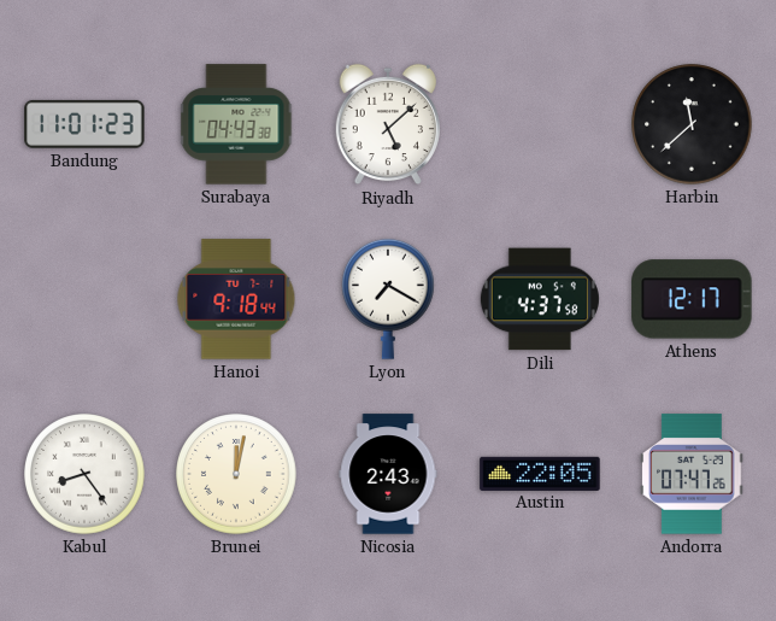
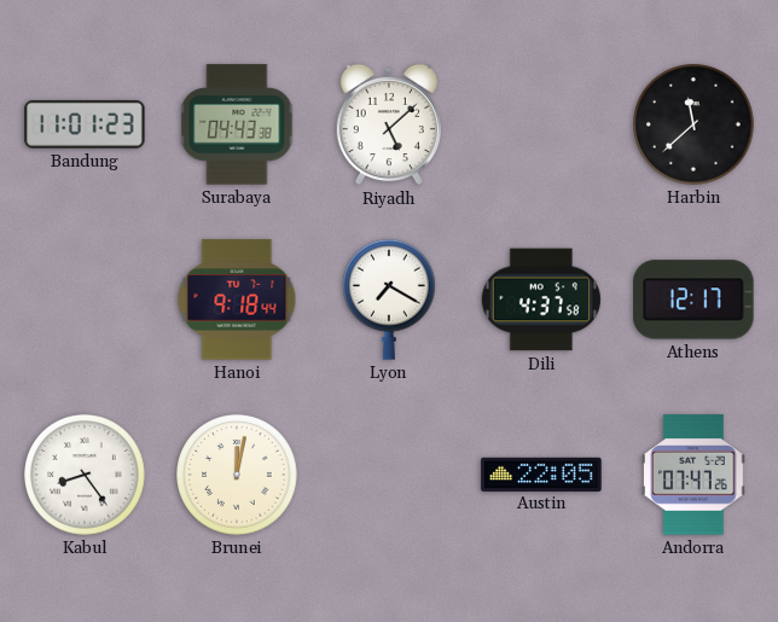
Nicosia: 2:43 -> none (388, 474)
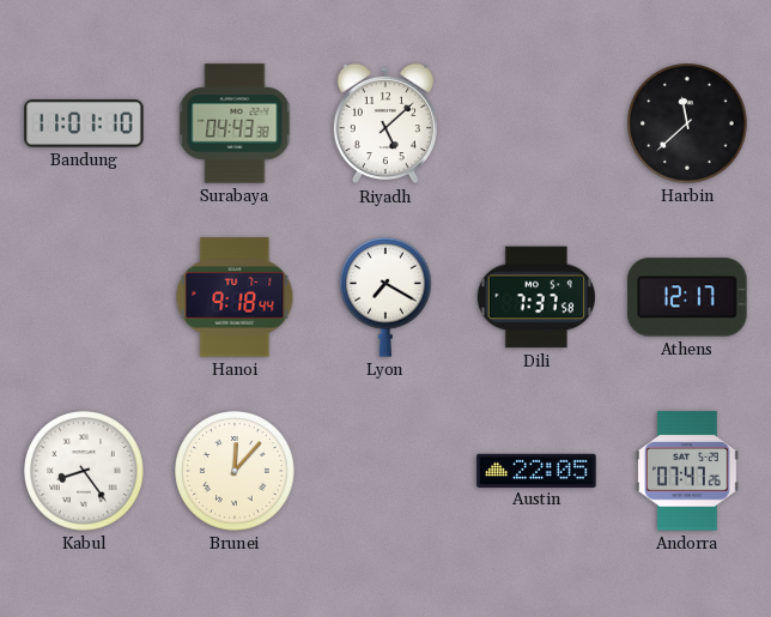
Bandung: 11:01:23 -> 11:01:10 (84, 123)
Dili: 4:37 -> 7:37 (536, 297)
Brunei: 12:02 -> 12:07 (235, 471)
